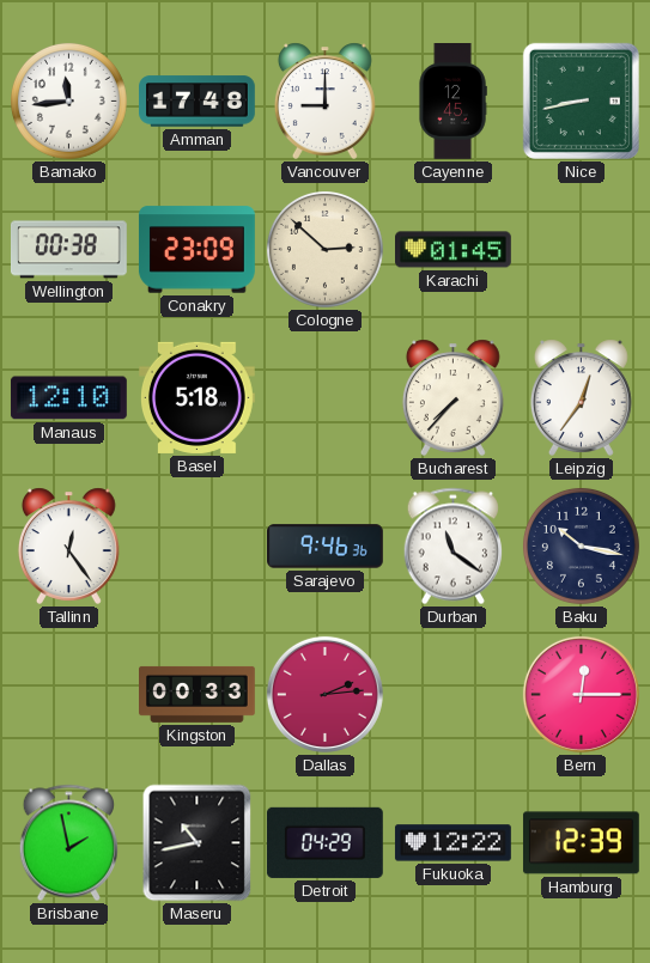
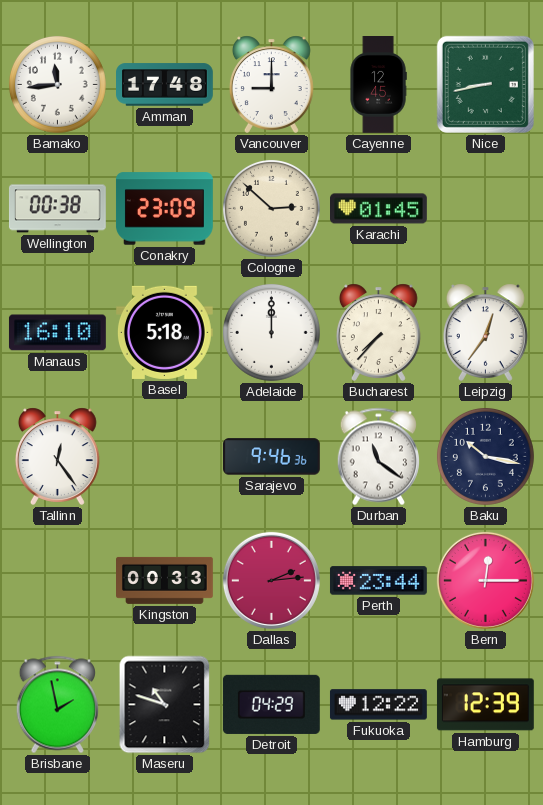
Manaus: 12:10 -> 16:10 (57, 333)
Adelaide: none -> 12:00 (271, 332)
Perth: none -> 23:44 (378, 581)
Maseru: 10:43 -> 10:48 (165, 705)
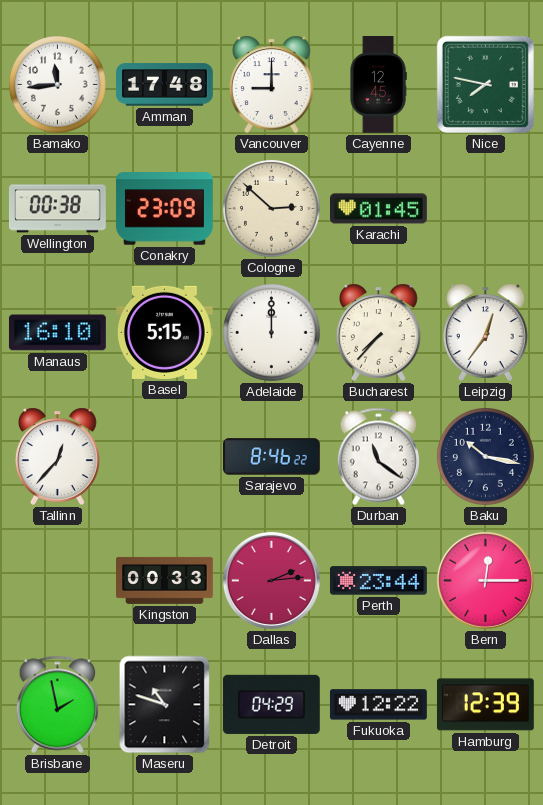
Nice: 8:43 -> 7:47 (485, 84)
Basel: 5:18 -> 5:15 (164, 332)
Tallinn: 12:24 -> 12:37 (57, 456)
Sarajevo: 9:46 -> 8:46 (272, 457)
